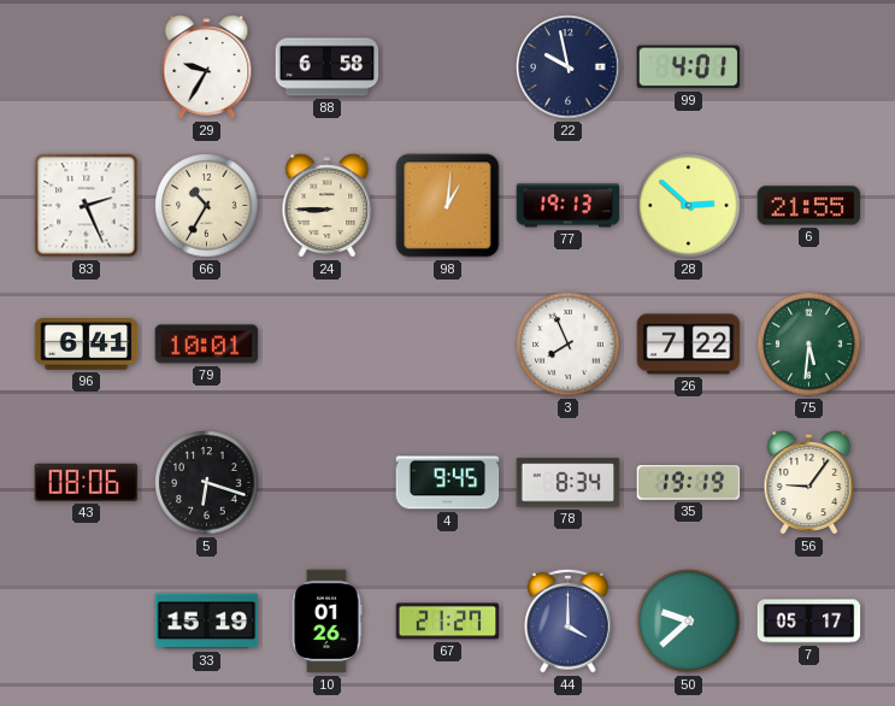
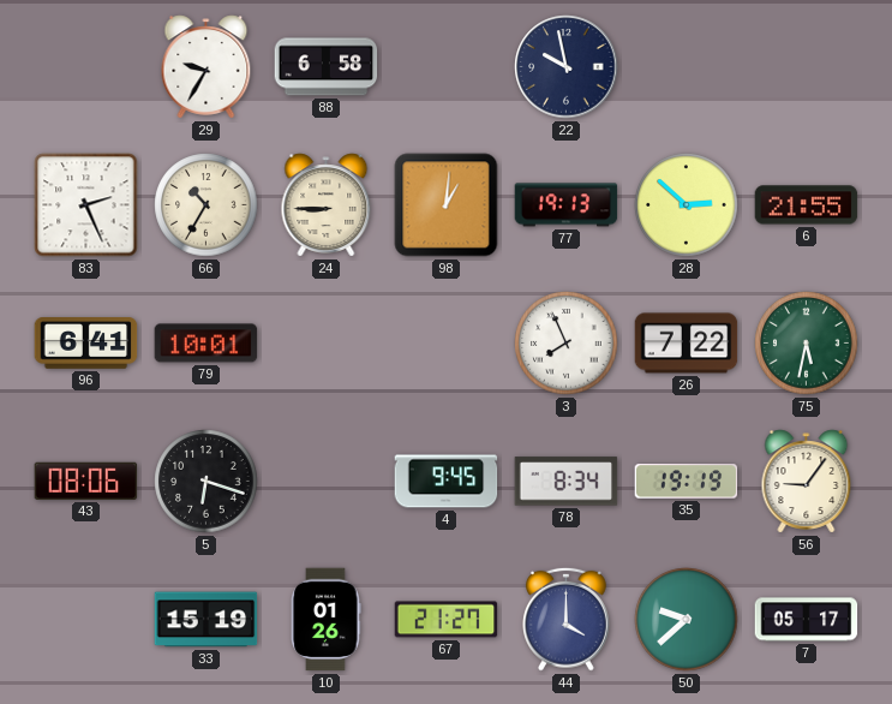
99: 4:01 -> none (689, 67)
75: 5:31 -> 5:32 (807, 344)
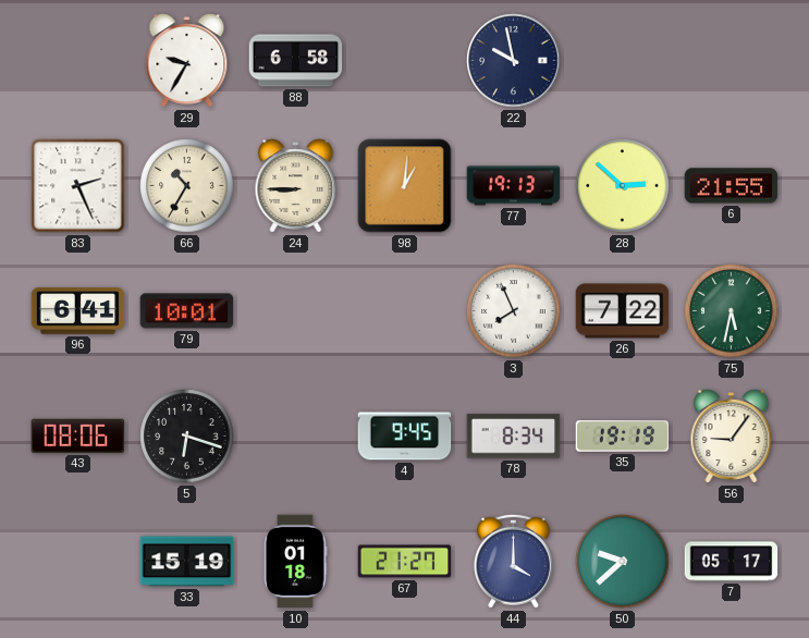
10: 01:26 -> 01:18 (296, 562)
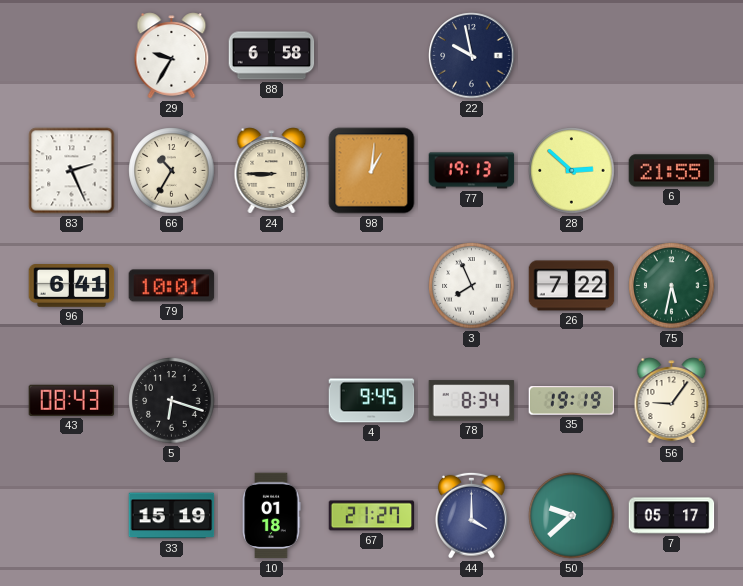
43: 08:06 -> 08:43 (72, 400)
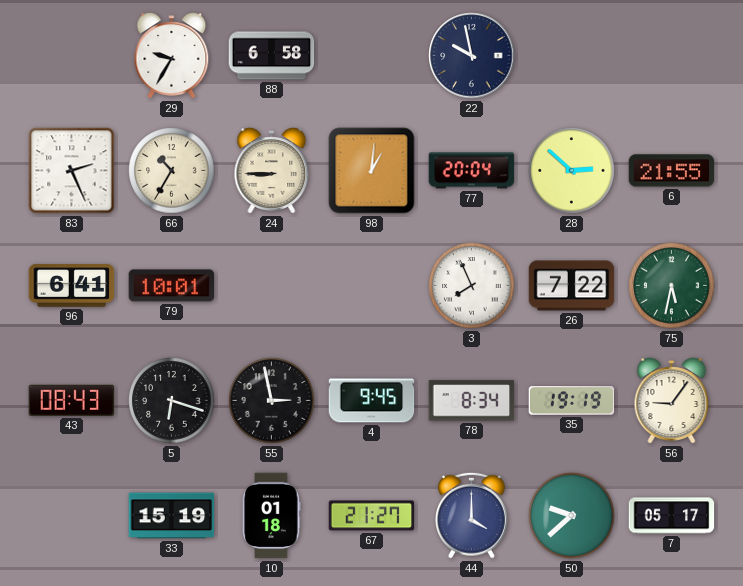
77: 19:13 -> 20:04 (472, 171)
55: none -> 2:58 (272, 401)
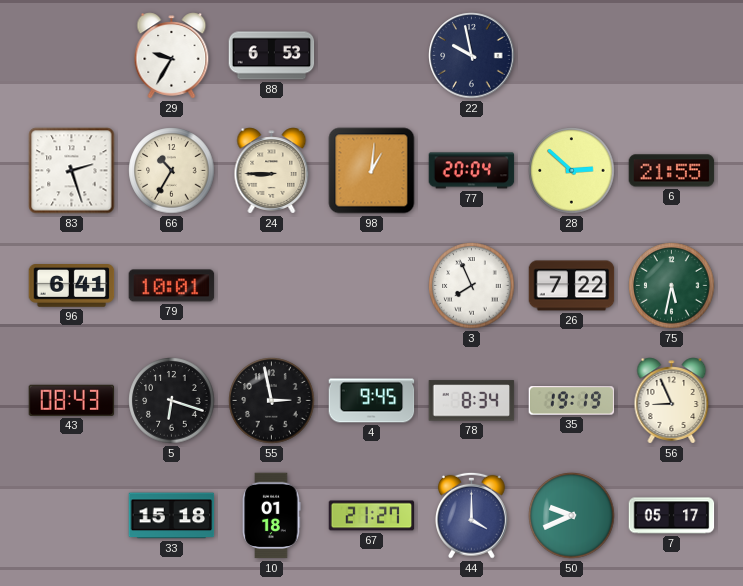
88: 6:58 -> 6:53 (272, 56)
83: 2:26 -> 2:27 (72, 171)
56: 9:06 -> 8:56 (672, 401)
33: 15:19 -> 15:18 (172, 516)
50: 9:38 -> 9:41 (572, 516)
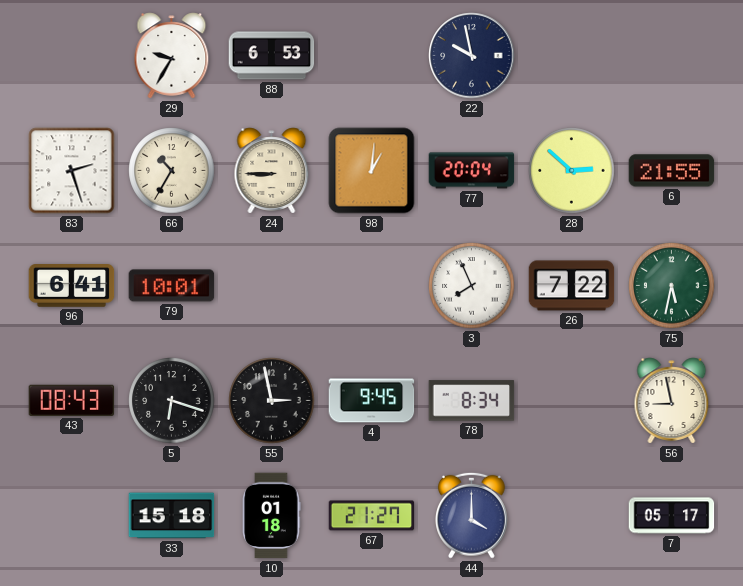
35: 19:19 -> none (572, 401)
56: 8:56 -> 8:58 (672, 401)
50: 9:41 -> none (572, 516)
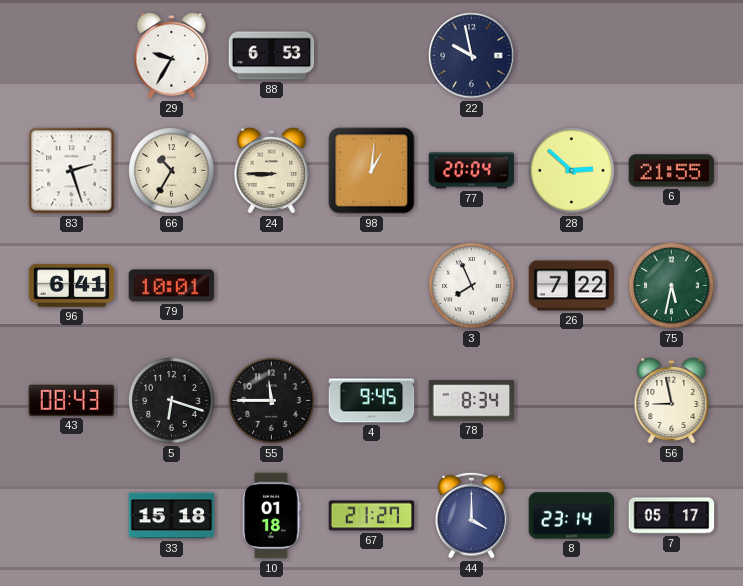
55: 2:58 -> 11:45 (272, 401)
8: none -> 23:14 (572, 516)
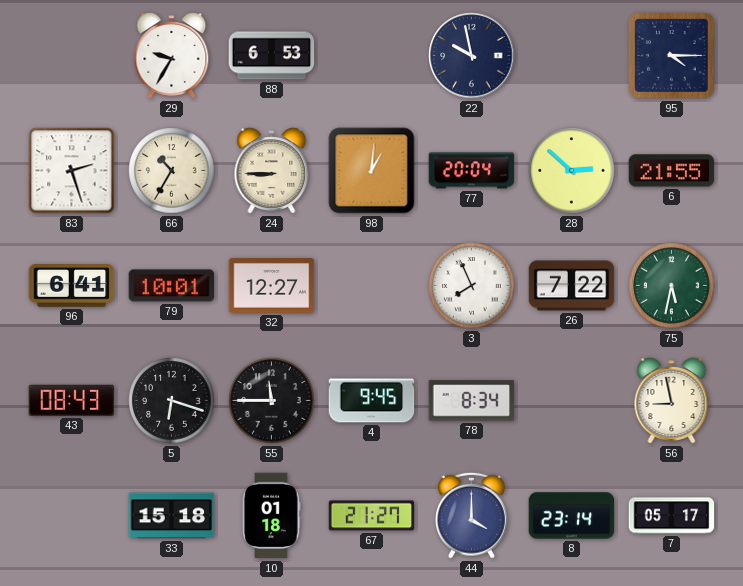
95: none -> 4:15 (672, 56)
32: none -> 12:27 (272, 286)
